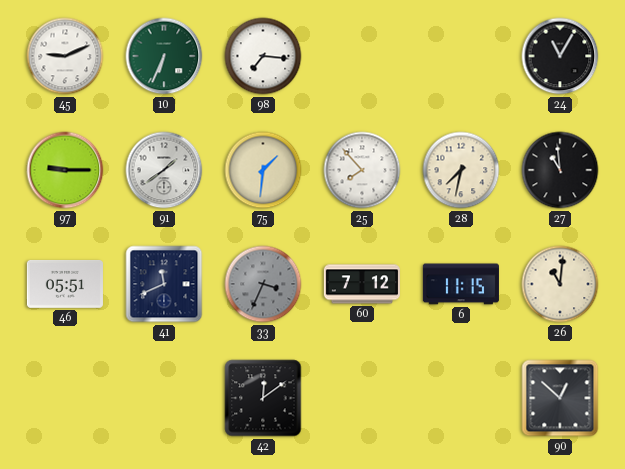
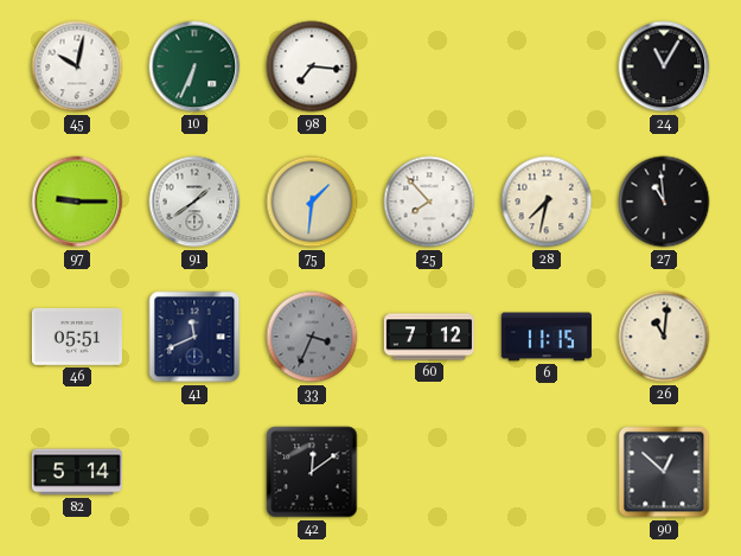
45: 9:11 -> 10:02 (77, 66)
82: none -> 5:14 (77, 472)
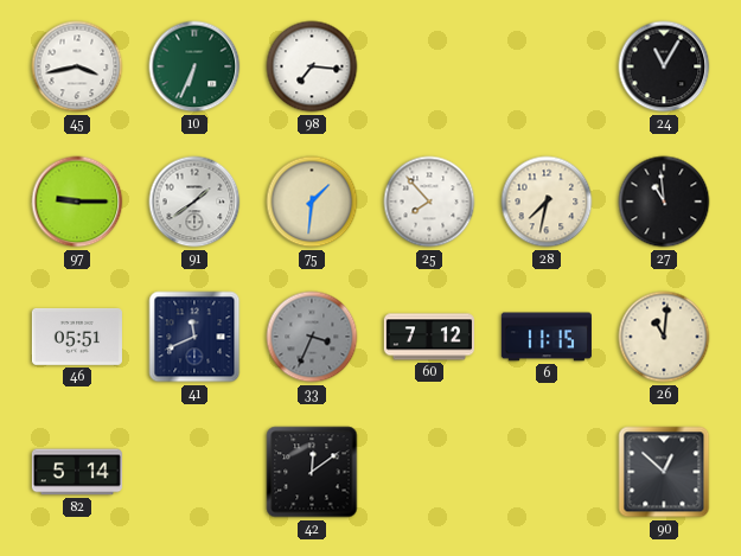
45: 10:02 -> 3:43 (77, 66)
